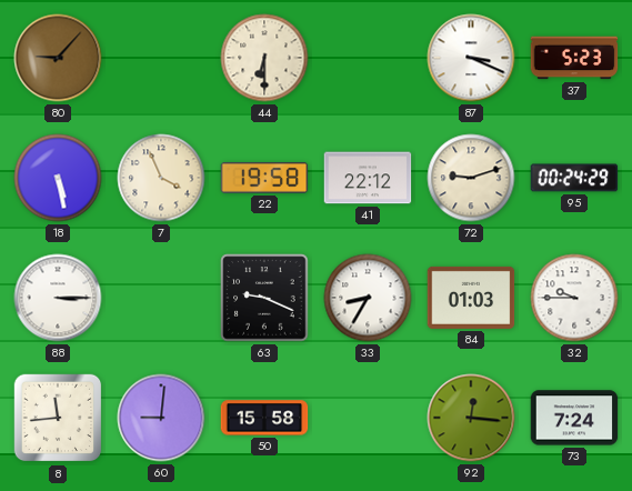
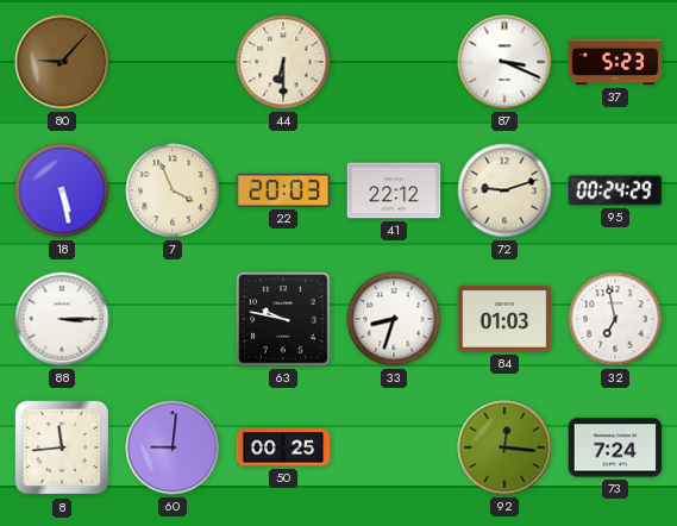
22: 19:58 -> 20:03 (283, 190)
63: 9:19 -> 9:47 (283, 319)
33: 8:35 -> 8:33 (394, 319)
32: 9:45 -> 6:58 (615, 319)
50: 15:58 -> 00:25 (283, 447)
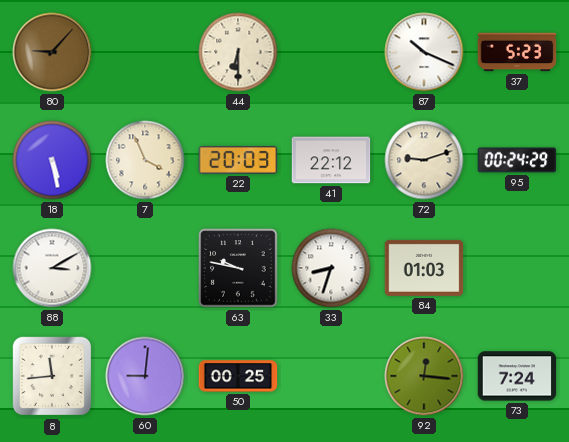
87: 3:19 -> 10:19 (424, 52)
88: 3:15 -> 3:10 (52, 268)
32: 6:58 -> none (615, 319)
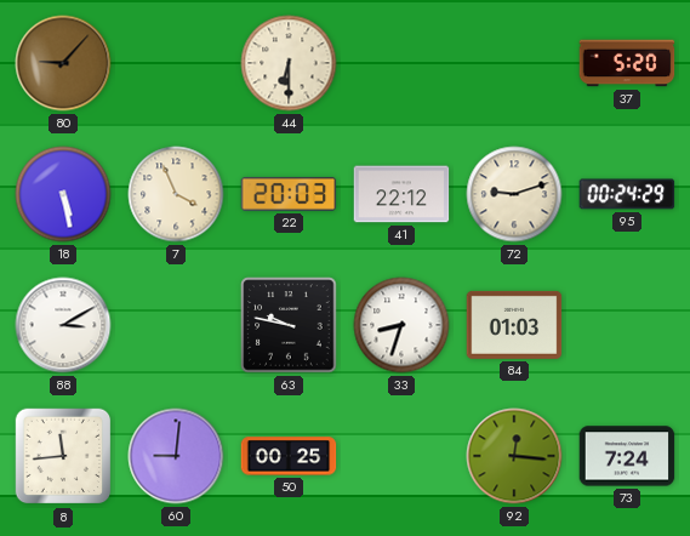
87: 10:19 -> none (424, 52)
37: 5:23 -> 5:20 (627, 63)
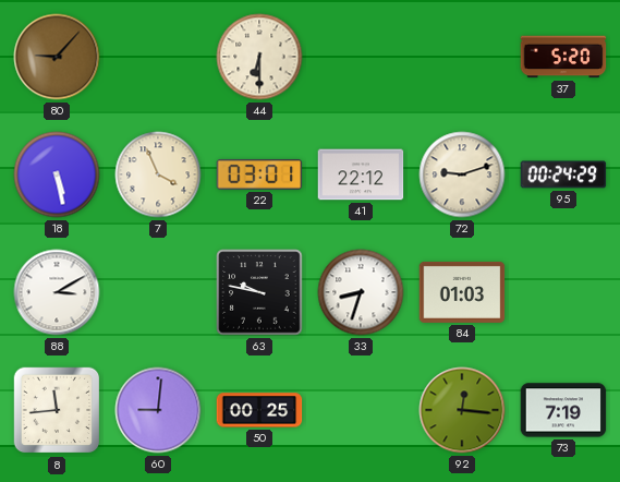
22: 20:03 -> 03:01 (259, 174)
73: 7:24 -> 7:19 (563, 410)
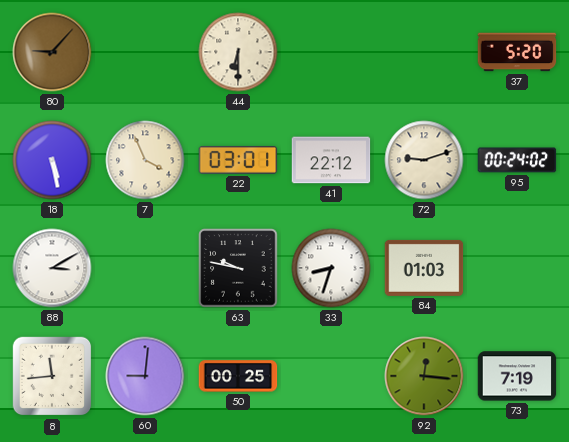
95: 00:24:29 -> 00:24:02 (517, 160)
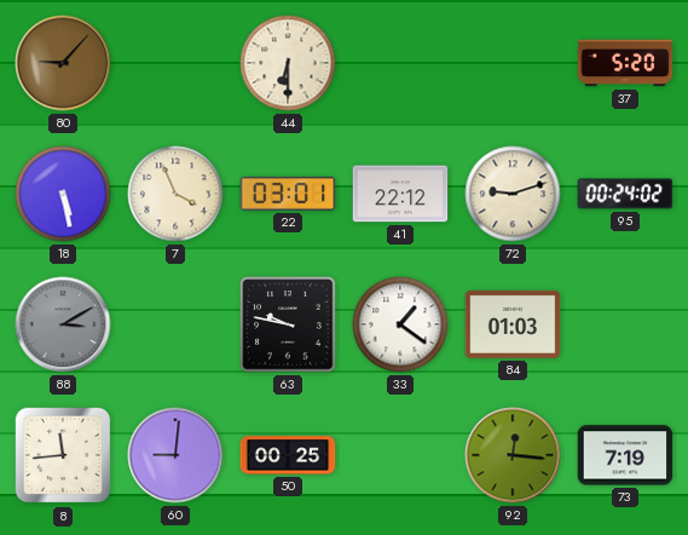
88 dial: white -> grey (63, 324)
33: 8:33 -> 1:21 (400, 324)
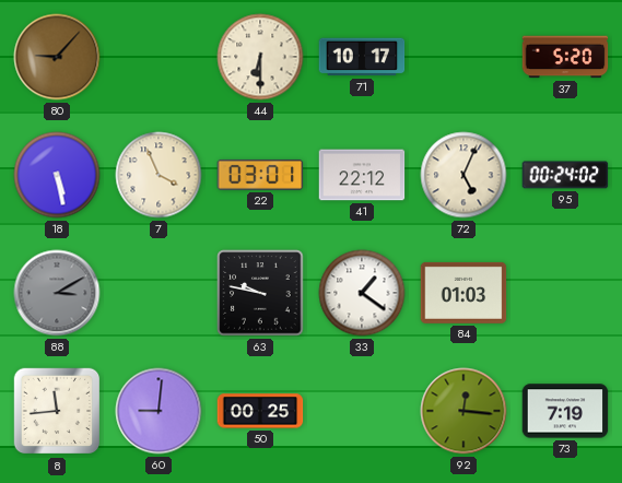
71: none -> 10:17 (362, 57)
72: 9:12 -> 5:04 (463, 175)
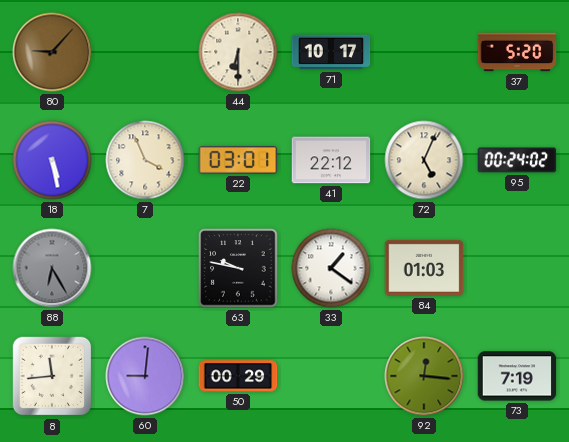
88: 3:10 -> 6:25 (52, 268)
50: 00:25 -> 00:29 (238, 376)
